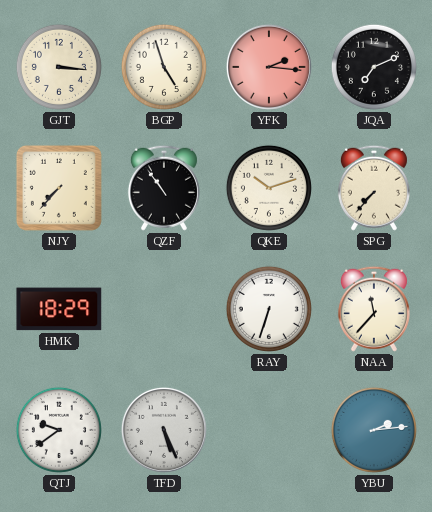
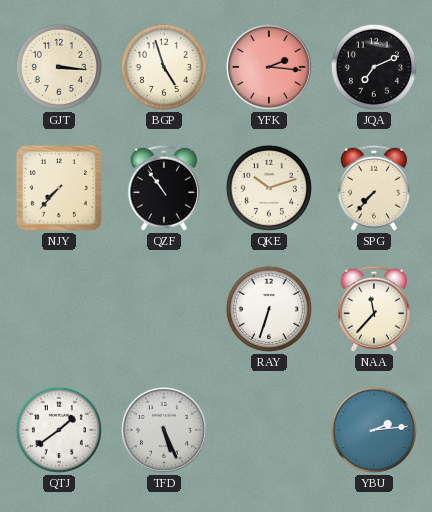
HMK: 18:29 -> none (59, 309)
QTJ: 9:39 -> 1:39 (59, 430)
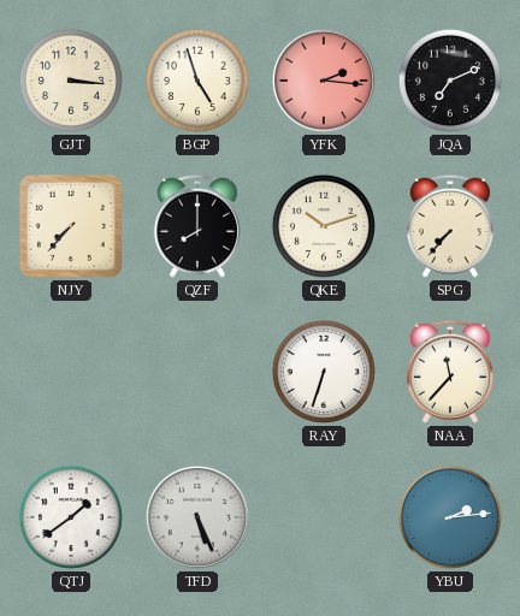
QZF: 10:54 -> 8:00 (197, 226)
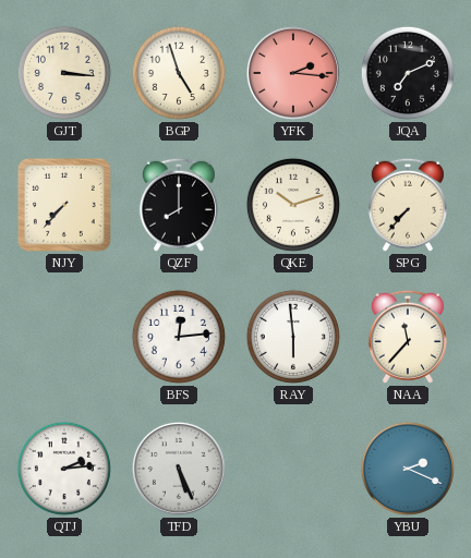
BFS: none -> 12:14 (179, 337)
RAY: 6:33 -> 5:59 (293, 337)
QTJ: 1:39 -> 2:14 (64, 469)
YBU: 2:14 -> 2:19 (408, 469)
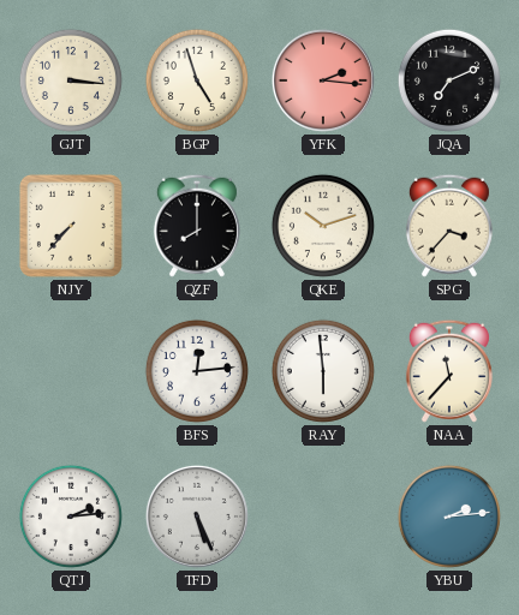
SPG: 7:37 -> 3:37 (449, 226)
YBU: 2:19 -> 2:14 (449, 517)
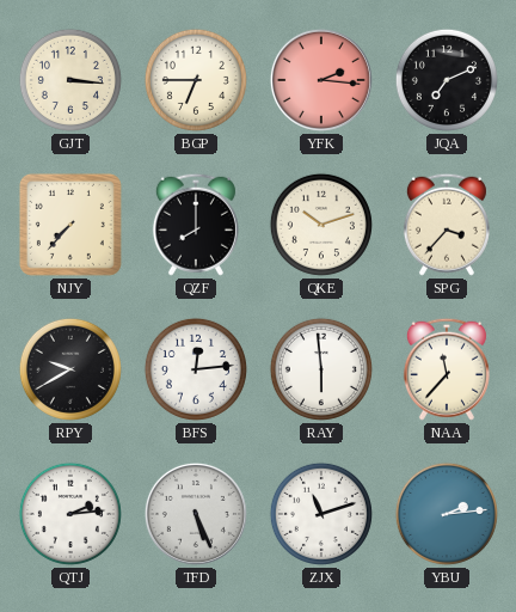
BGP: 4:57 -> 6:45 (196, 80)
RPY: none -> 9:40 (70, 369)
ZJX: none -> 11:12 (321, 514)
